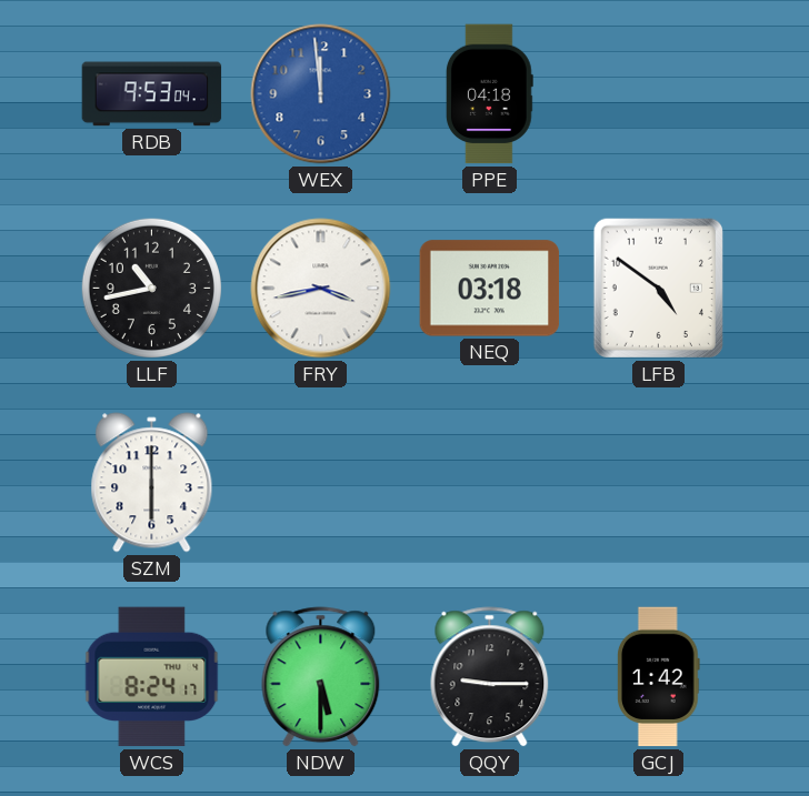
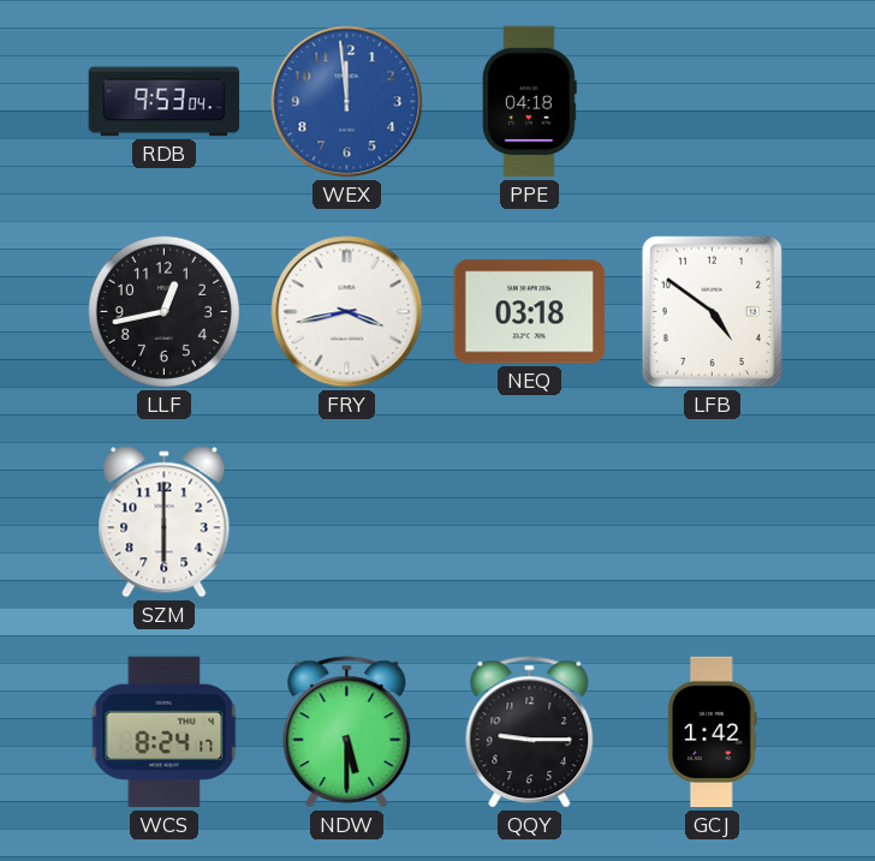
LLF: 10:43 -> 12:43 (163, 311)
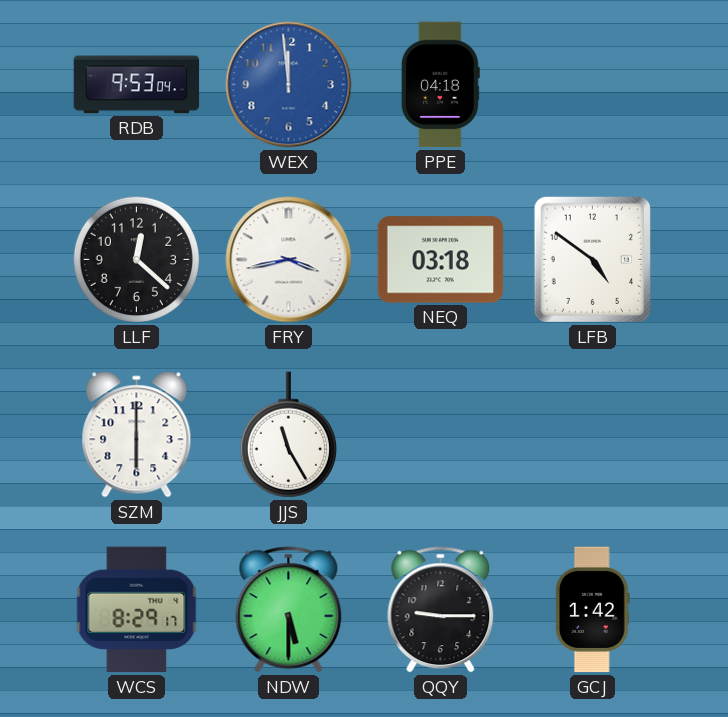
LLF: 12:43 -> 12:22 (136, 259)
JJS: none -> 11:25 (288, 435)
WCS: 8:24 -> 8:29 (137, 610)
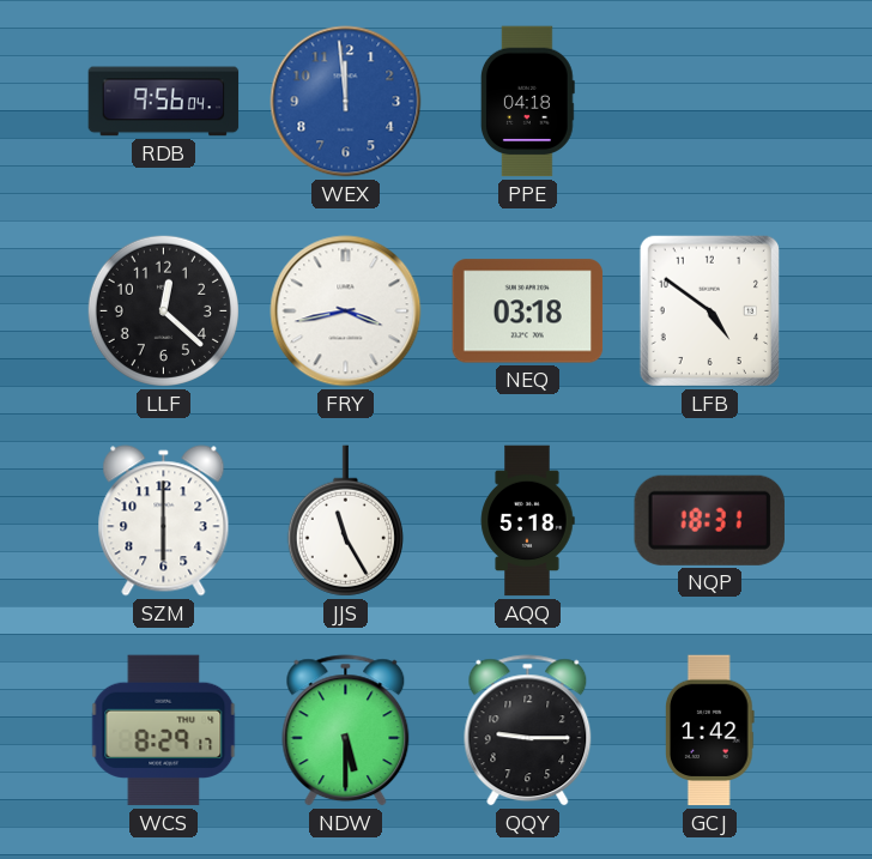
RDB: 9:53 -> 9:56 (164, 102)
AQQ: none -> 5:18 (527, 521)
NQP: none -> 18:31 (709, 520)
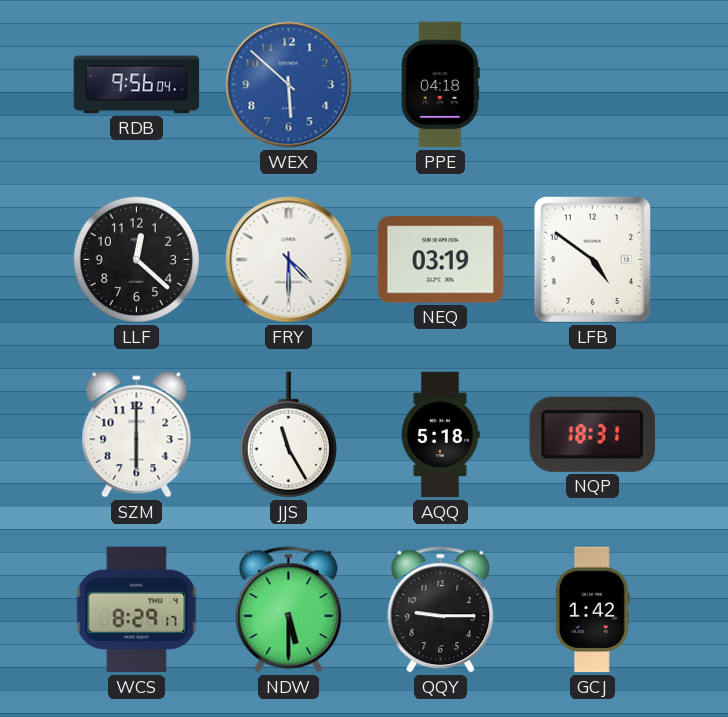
WEX: 11:59 -> 5:52 (289, 85)
FRY: 3:43 -> 4:30 (289, 260)
NEQ: 03:18 -> 03:19 (441, 260)
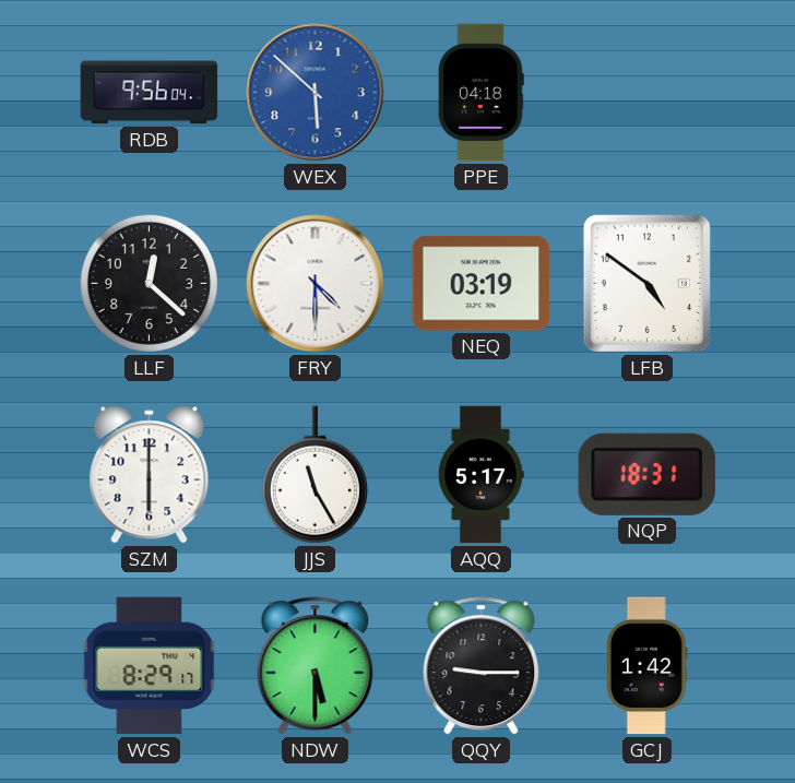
AQQ: 5:18 -> 5:17 (480, 475)
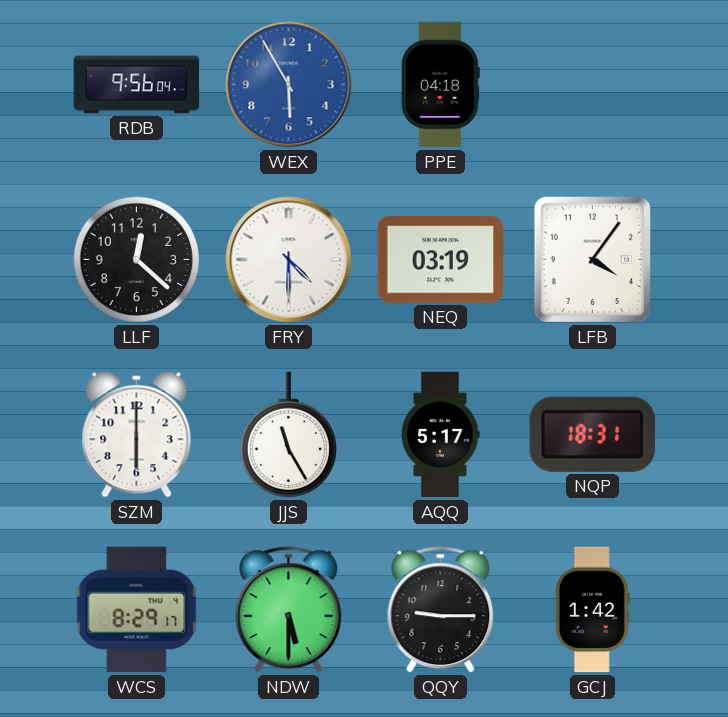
WEX: 5:52 -> 5:55 (289, 85)
LFB: 4:51 -> 4:06 (592, 259)
